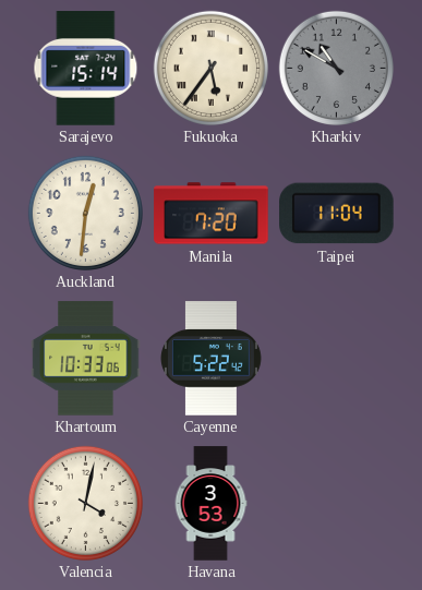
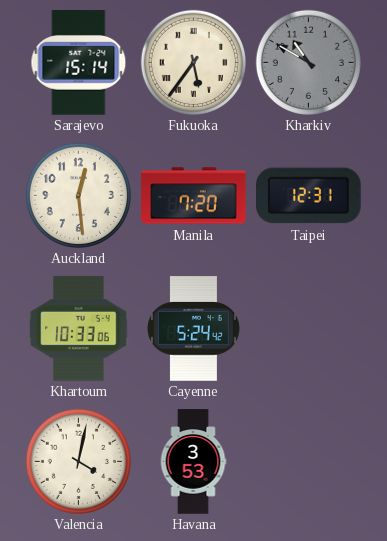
Auckland: 12:31 -> 12:29 (78, 195)
Taipei: 11:04 -> 12:31 (309, 196)
Cayenne: 5:22 -> 5:24 (193, 329)
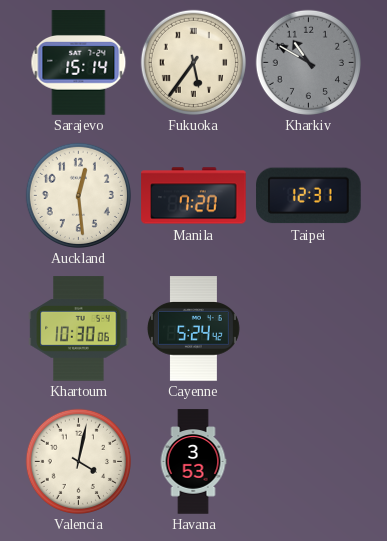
Khartoum: 10:33 -> 10:30 (79, 329)
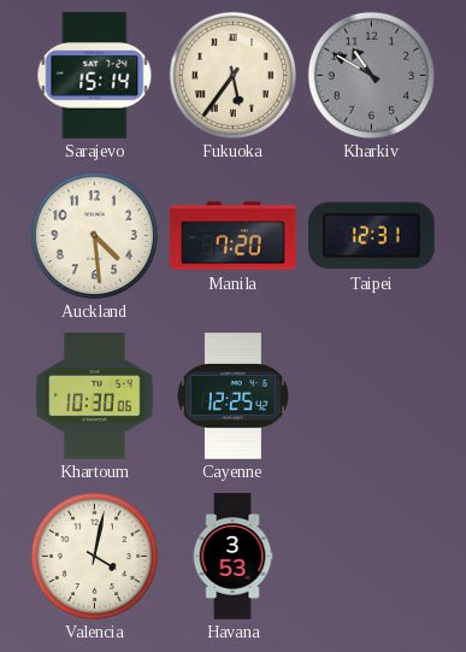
Auckland: 12:29 -> 4:29 (94, 235)
Cayenne: 5:24 -> 12:25 (232, 397)
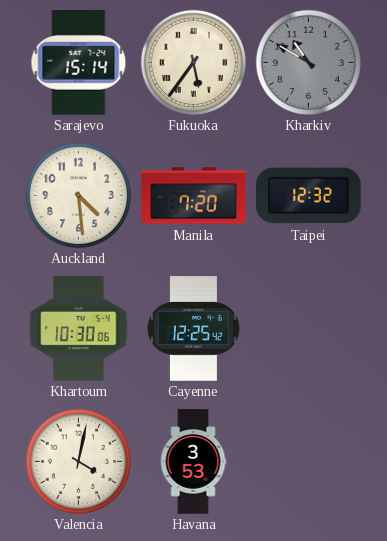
Taipei: 12:31 -> 12:32 (309, 196)
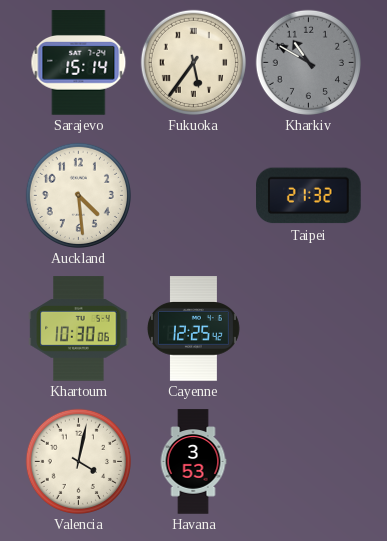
Manila: 7:20 -> none (194, 196)
Taipei: 12:32 -> 21:32 (309, 196)
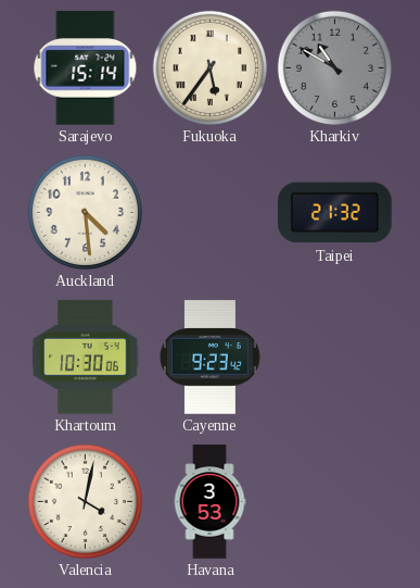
Cayenne: 12:25 -> 9:23 (209, 358)
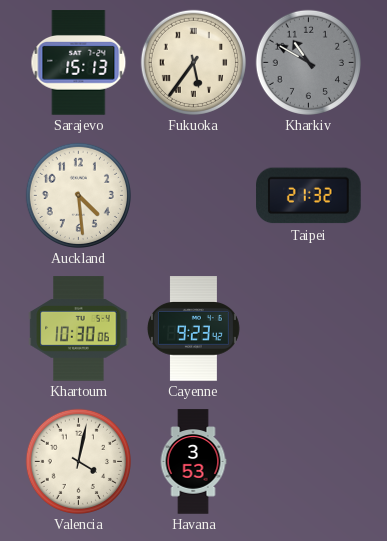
Sarajevo: 15:14 -> 15:13 (79, 63)
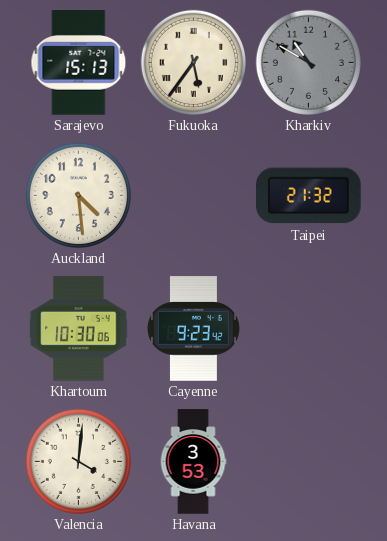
Valencia: 4:02 -> 4:01 (78, 461)
